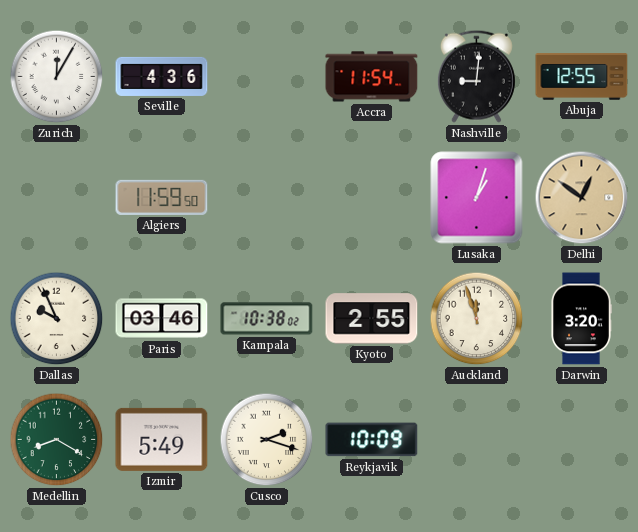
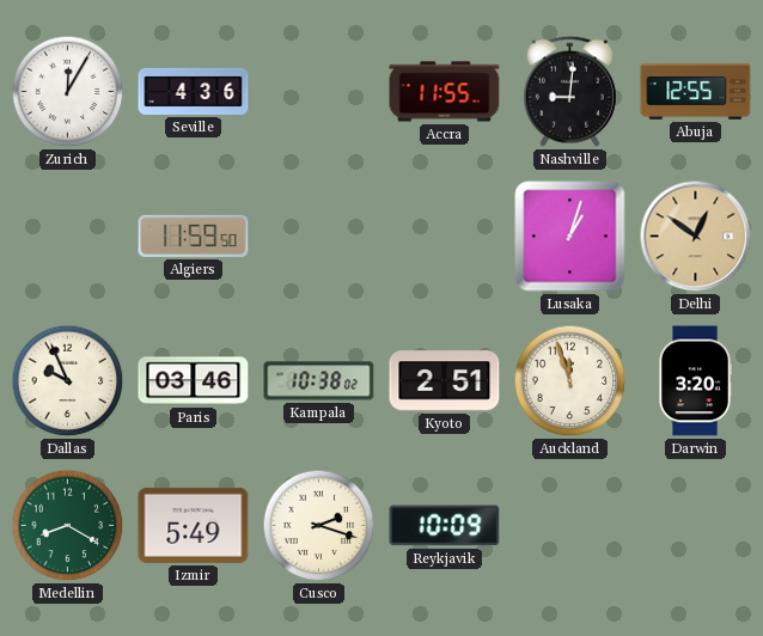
Accra: 11:54 -> 11:55 (445, 92)
Kyoto: 2:55 -> 2:51 (445, 381)
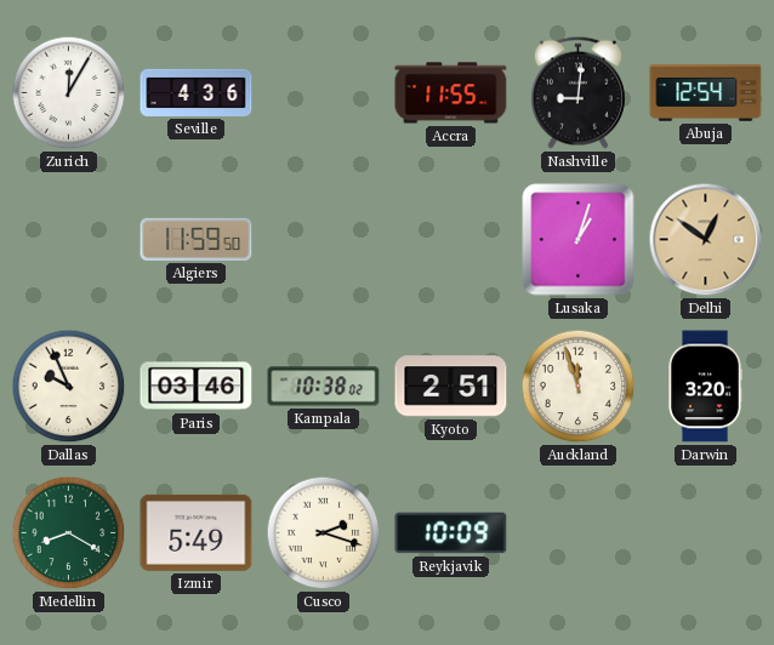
Abuja: 12:55 -> 12:54 (706, 93)
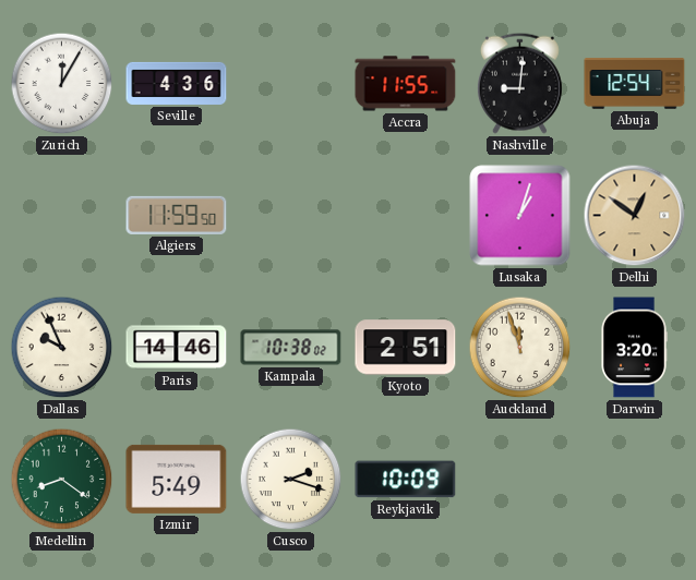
Paris: 03:46 -> 14:46 (177, 348)
Medellin: 8:20 -> 8:21 (62, 480)
